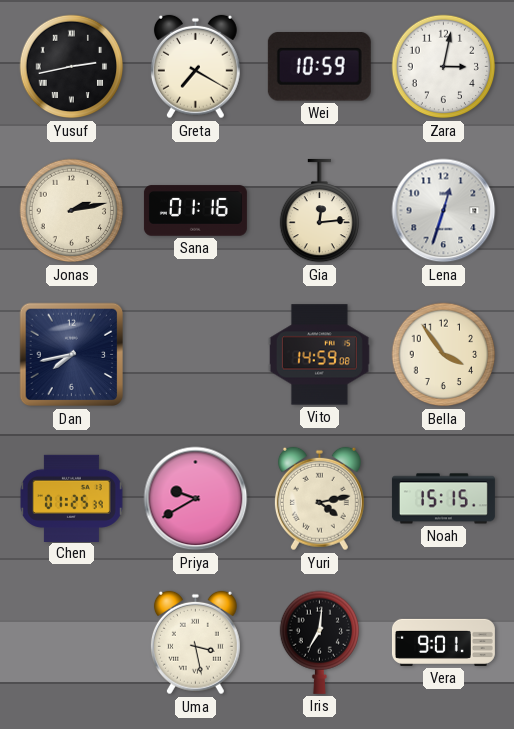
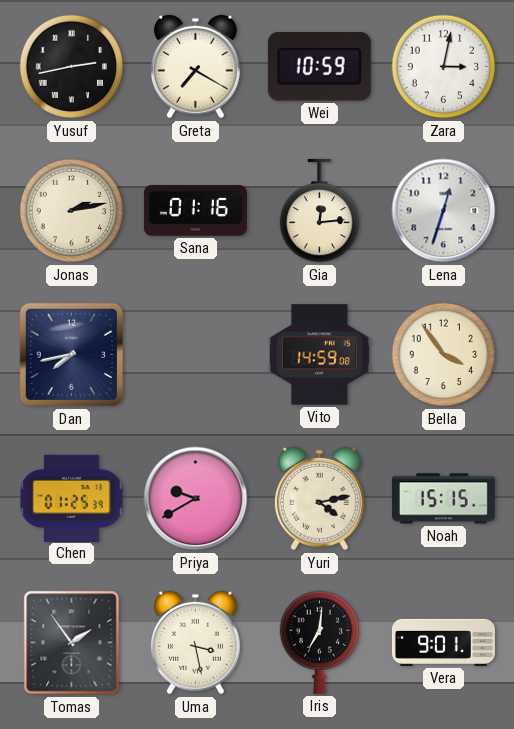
Tomas: none -> 1:54 (72, 643)
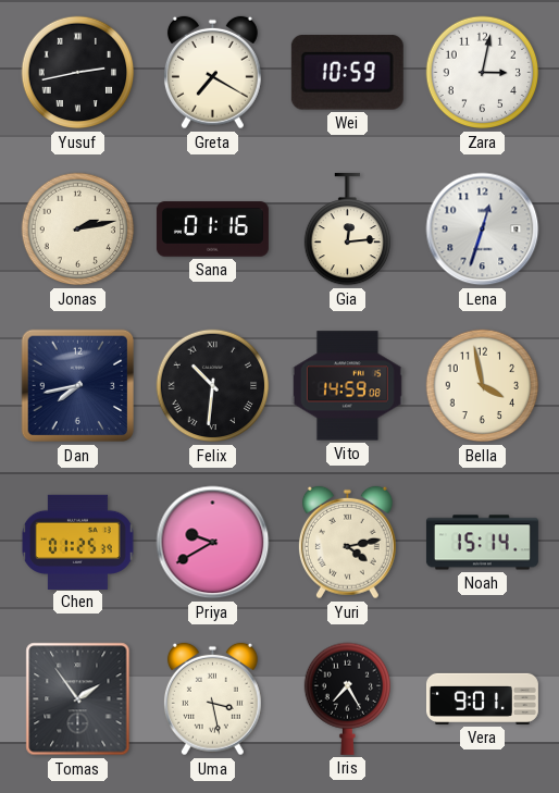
Felix: none -> 10:31 (213, 386)
Bella: 3:54 -> 3:58 (483, 386)
Noah: 15:15 -> 15:14 (482, 543)
Iris: 7:01 -> 7:25 (347, 698)
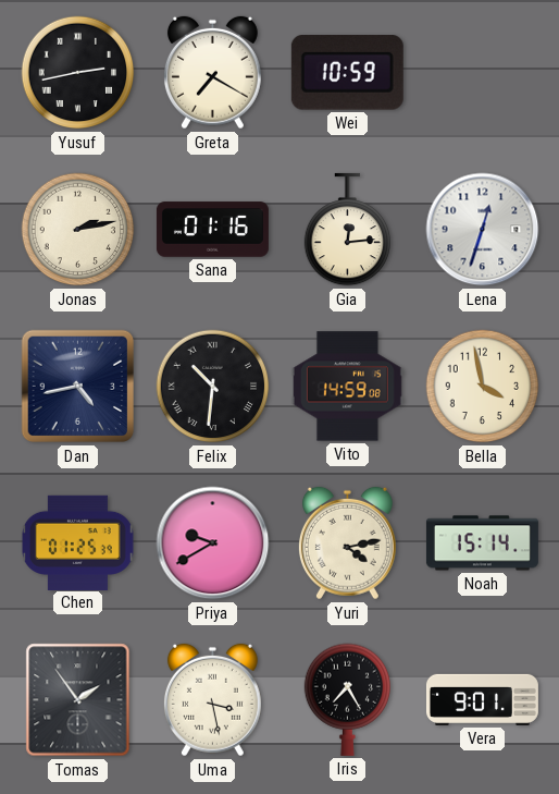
Zara: 3:02 -> none (483, 73)
Dan: 7:43 -> 4:43 (78, 387)
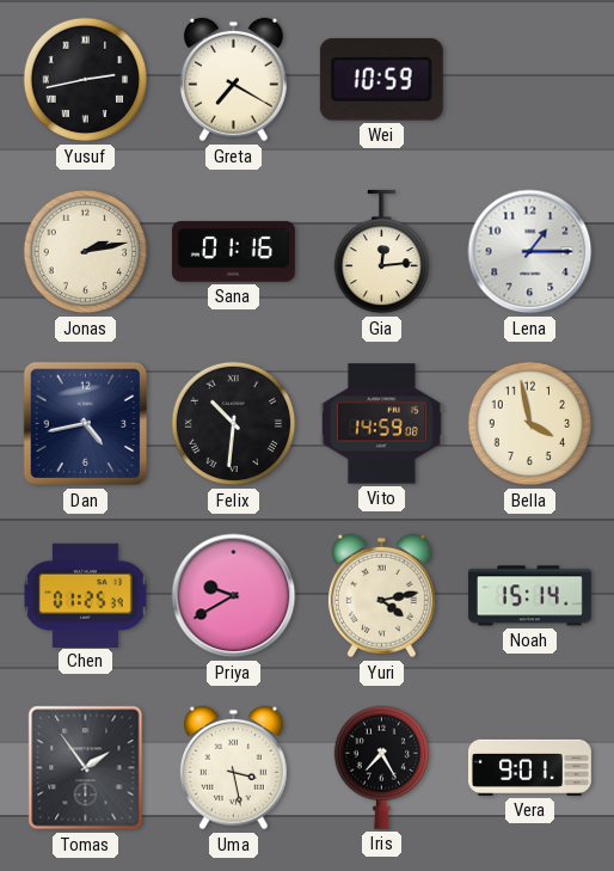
Lena: 12:33 -> 1:15 (530, 252)
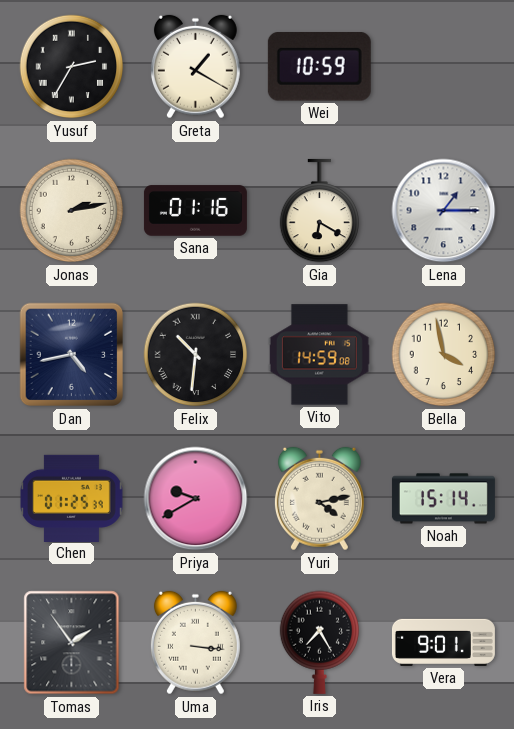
Yusuf: 2:43 -> 2:35 (72, 67)
Greta: 7:20 -> 1:20 (195, 67)
Gia: 12:14 -> 6:20 (319, 211)
Uma: 3:28 -> 3:16 (195, 643)
